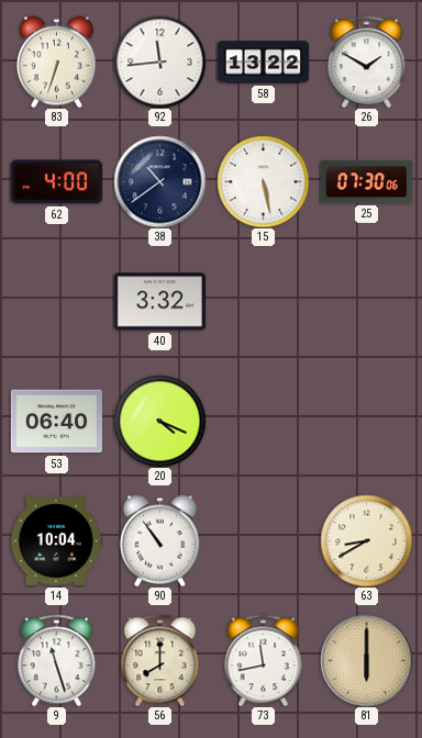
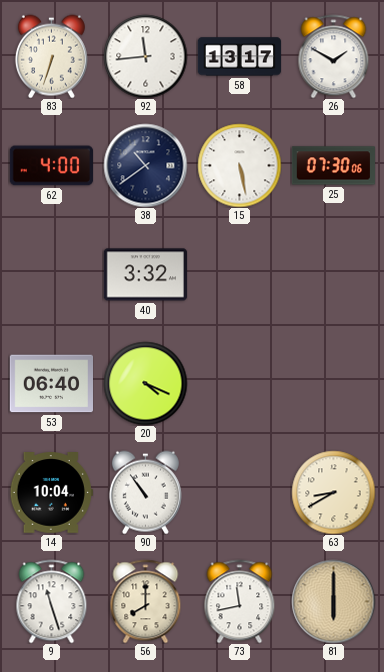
58: 13:22 -> 13:17 (239, 57)
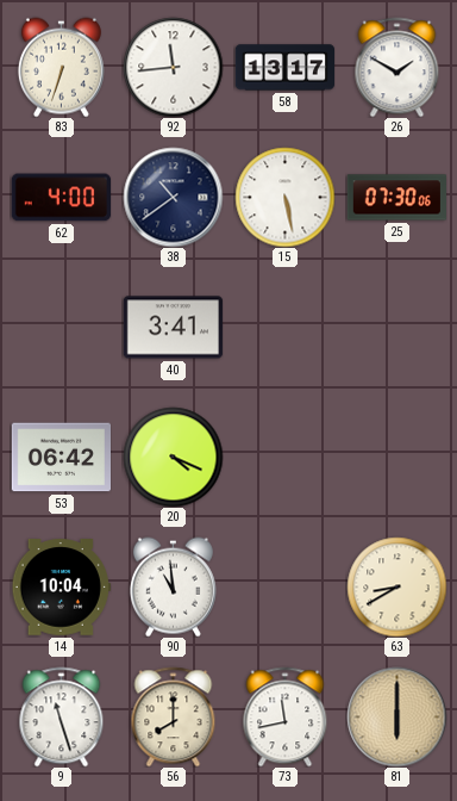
40: 3:32 -> 3:41 (173, 328)
53: 06:40 -> 06:42 (61, 458)
90: 10:54 -> 10:59 (173, 586)
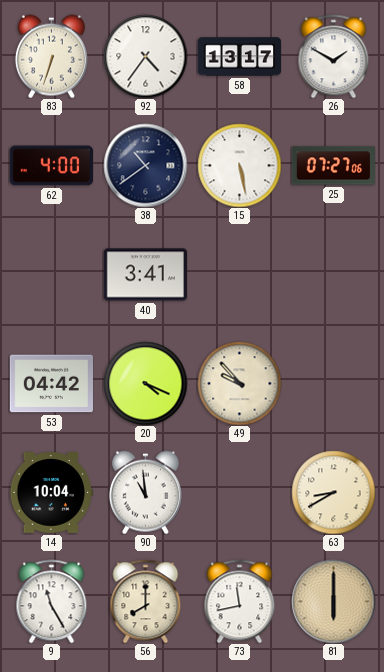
92: 11:44 -> 4:36 (145, 56)
25: 07:30 -> 07:27 (333, 166)
53: 06:42 -> 04:42 (51, 384)
49: none -> 9:53 (239, 383)
9: 11:27 -> 11:25 (52, 601)
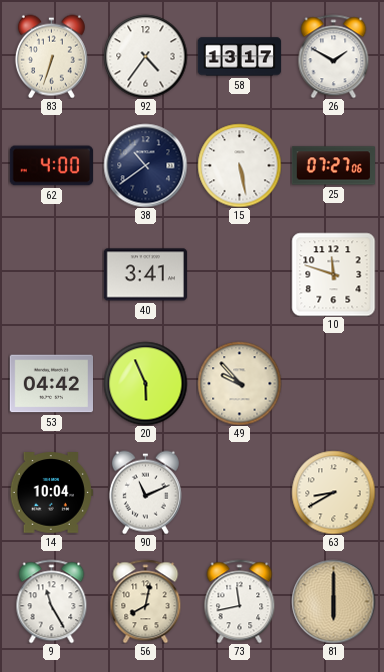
10: none -> 11:48 (333, 274)
20: 4:19 -> 5:56 (145, 383)
90: 10:59 -> 11:11 (145, 492)
56: 8:00 -> 8:02 (146, 601)
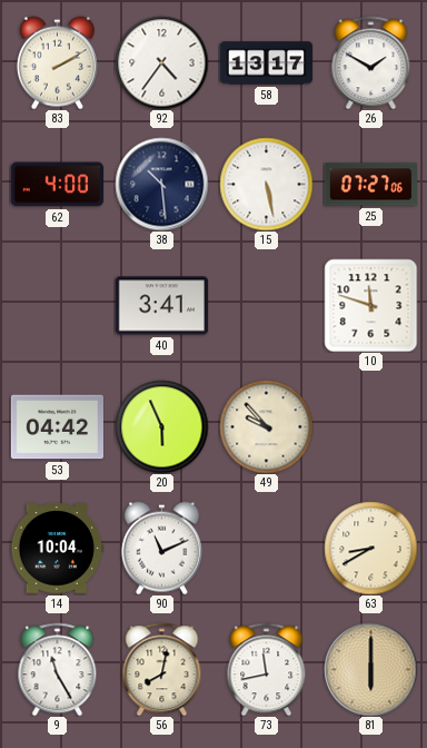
83: 6:33 -> 2:10 (57, 62)
38: 10:39 -> 10:29 (161, 184)
